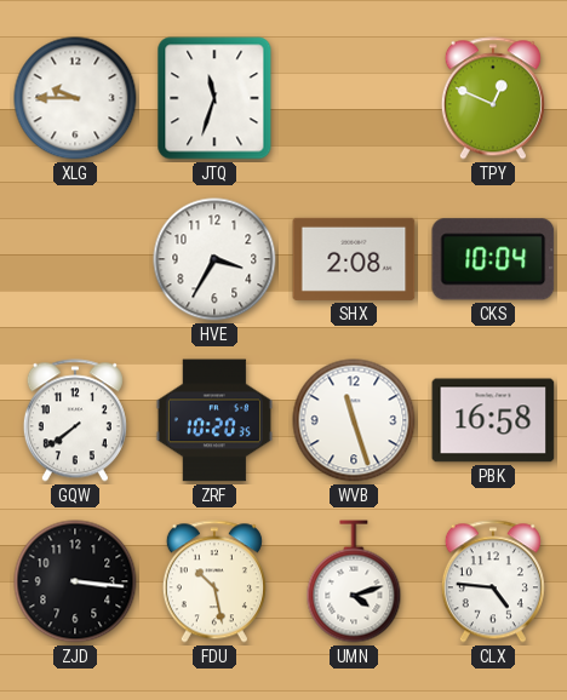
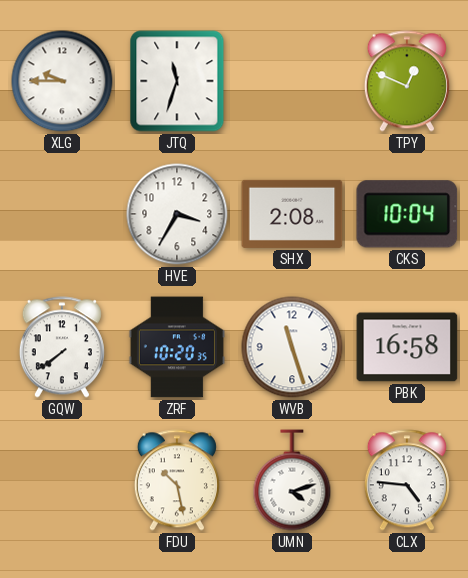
ZJD: 3:16 -> none (75, 581)
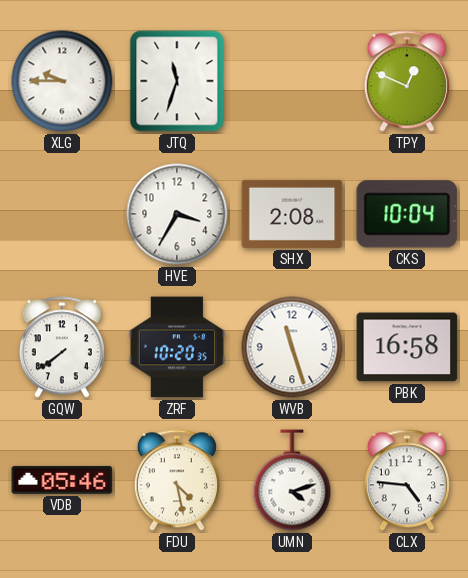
VDB: none -> 05:46 (62, 480)
FDU: 10:28 -> 4:28 (177, 480)
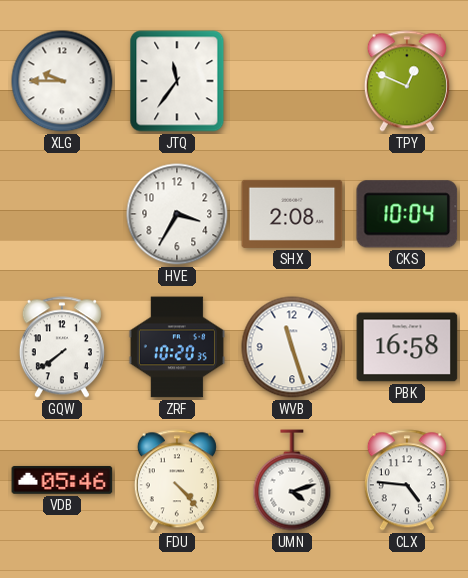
JTQ: 11:33 -> 11:36 (177, 81)
FDU: 4:28 -> 4:23 (177, 480)
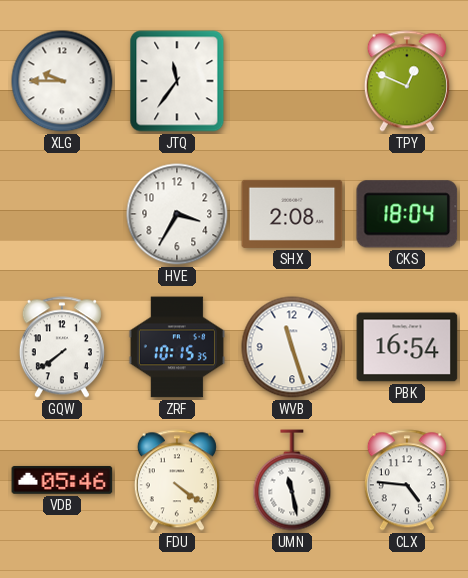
CKS: 10:04 -> 18:04 (407, 214)
ZRF: 10:20 -> 10:15 (177, 347)
PBK: 16:58 -> 16:54 (407, 347)
FDU: 4:23 -> 4:21 (177, 480)
UMN: 4:12 -> 11:28 (292, 480)
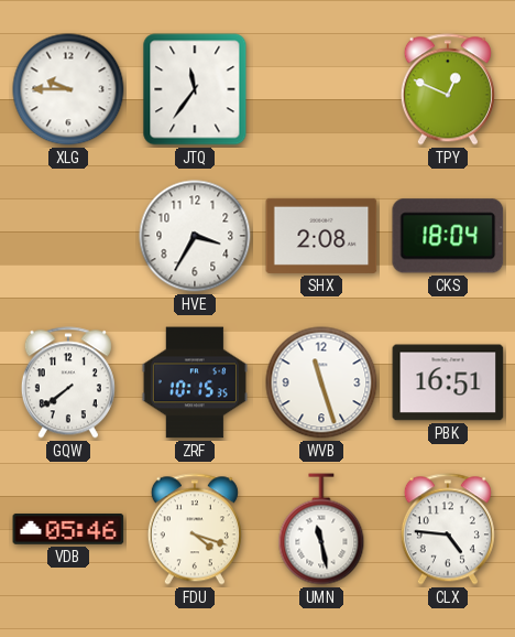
PBK: 16:54 -> 16:51 (448, 382)
FDU: 4:21 -> 4:18 (195, 529)
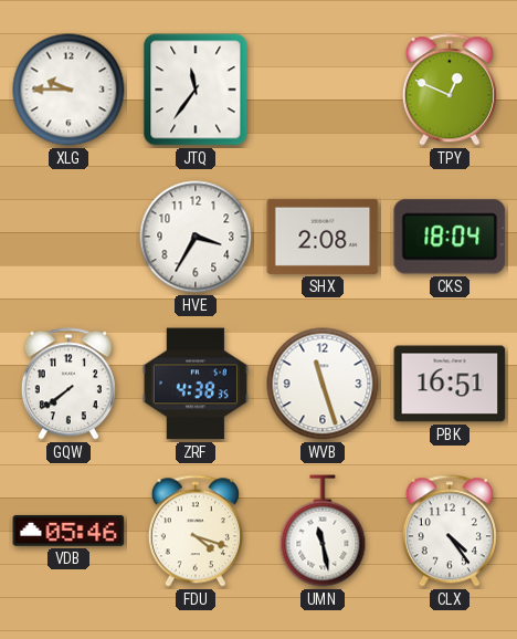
ZRF: 10:15 -> 4:38 (196, 384)
CLX: 4:46 -> 4:24 (450, 531)
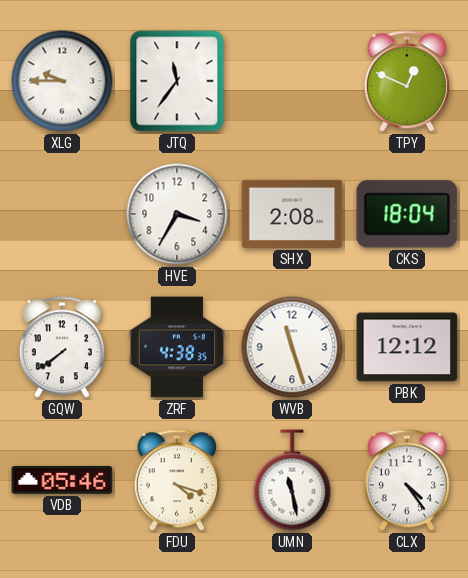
PBK: 16:51 -> 12:12 (407, 347)
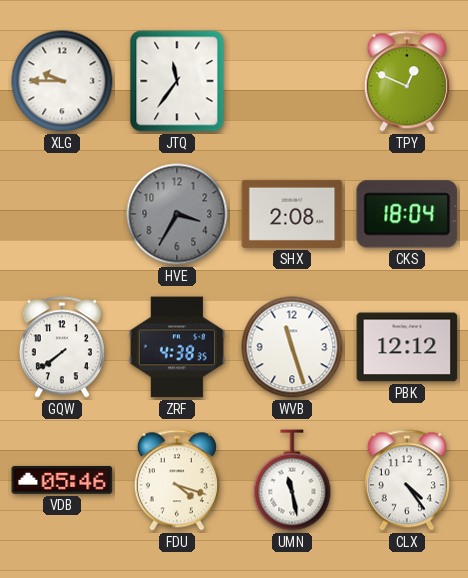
HVE dial: white -> grey (177, 214)
